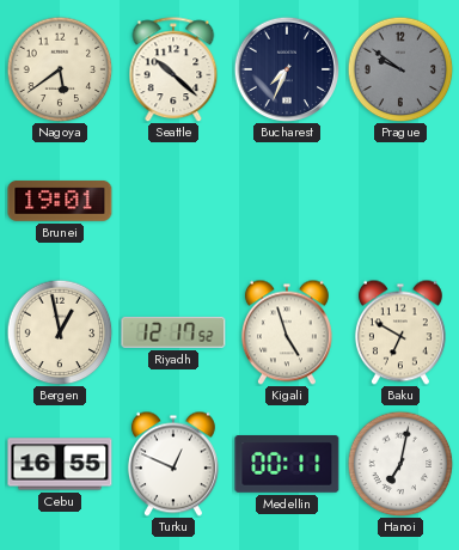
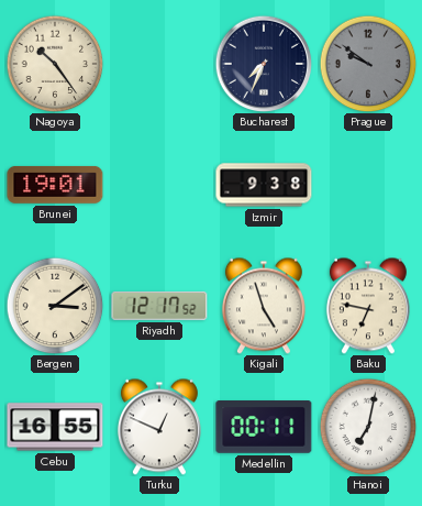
Nagoya: 5:39 -> 10:24 (55, 64)
Seattle: 10:22 -> none (173, 69)
Izmir: none -> 9:38 (264, 185)
Bergen: 12:58 -> 3:09 (55, 306)
Baku: 6:50 -> 6:47 (368, 306)
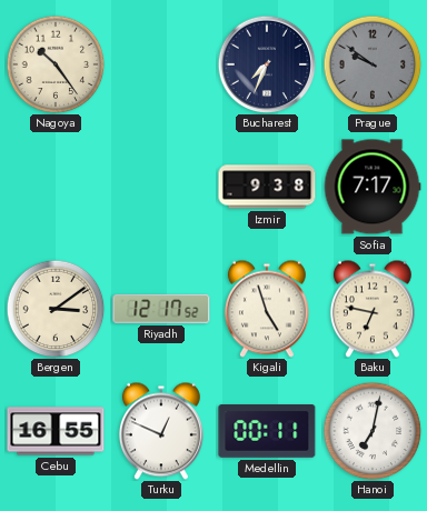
Brunei: 19:01 -> none (55, 185)
Sofia: none -> 7:17 (373, 187)
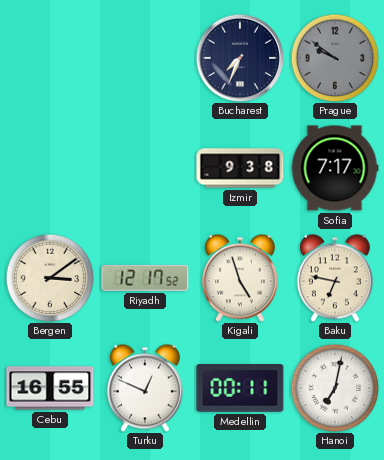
Nagoya: 10:24 -> none (56, 64)
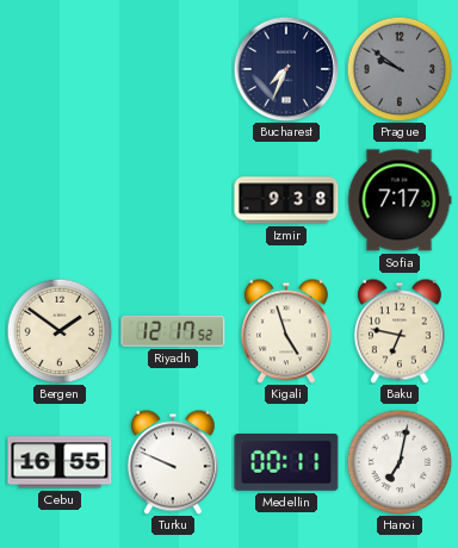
Bergen: 3:09 -> 1:51 (60, 331)
Turku: 12:49 -> 9:49 (173, 462)
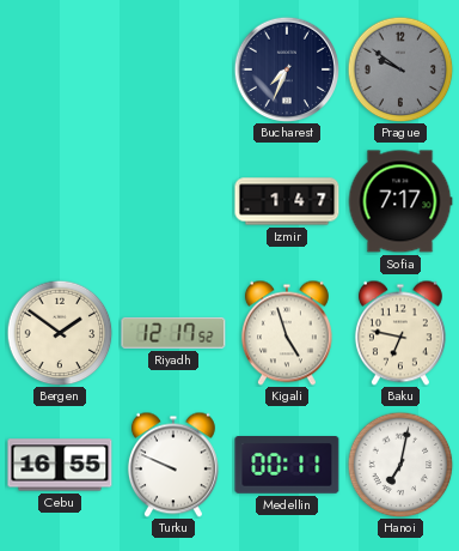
Izmir: 9:38 -> 1:47 (287, 201)
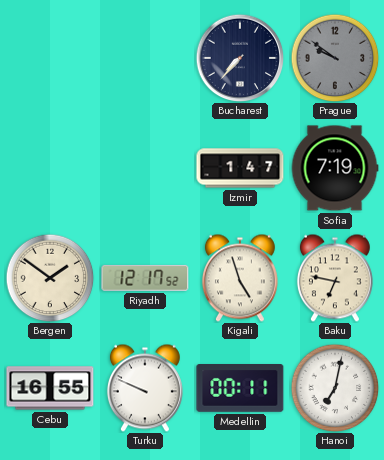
Bucharest: 7:34 -> 7:37 (240, 58)
Sofia: 7:17 -> 7:19 (335, 168)
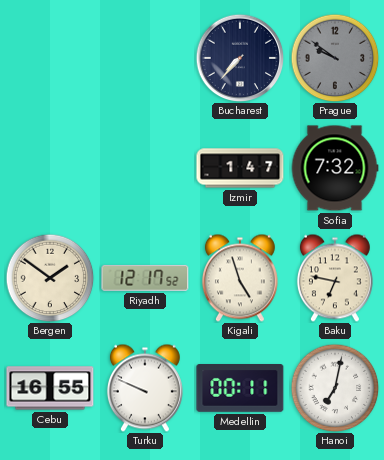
Sofia: 7:19 -> 7:32 (335, 168)
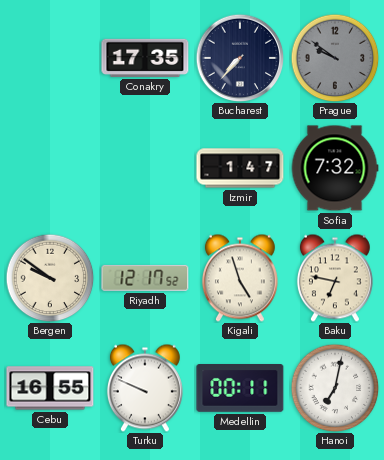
Conakry: none -> 17:35 (145, 58)
Bergen: 1:51 -> 9:51 (50, 278)
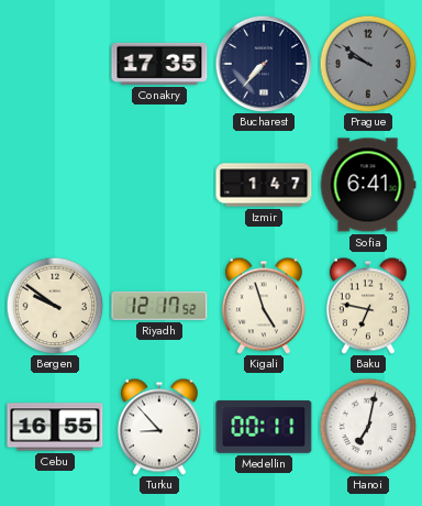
Sofia: 7:32 -> 6:41 (368, 185)
Turku: 9:49 -> 8:53 (159, 427)
